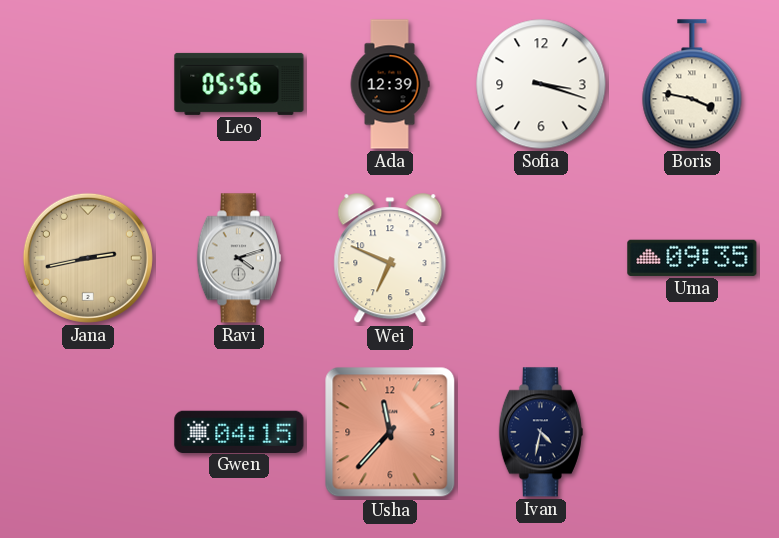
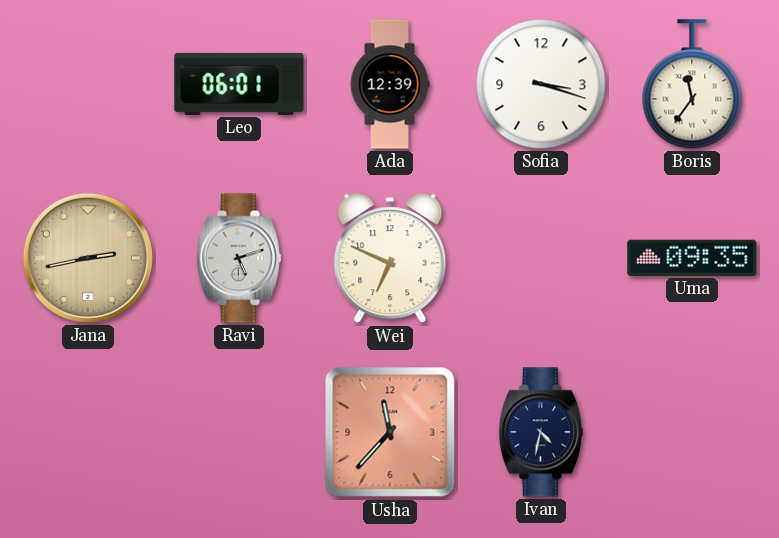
Leo: 05:56 -> 06:01 (239, 84)
Boris: 3:47 -> 11:36 (692, 84)
Ravi: 4:12 -> 5:12 (239, 258)
Gwen: 04:15 -> none (239, 431)
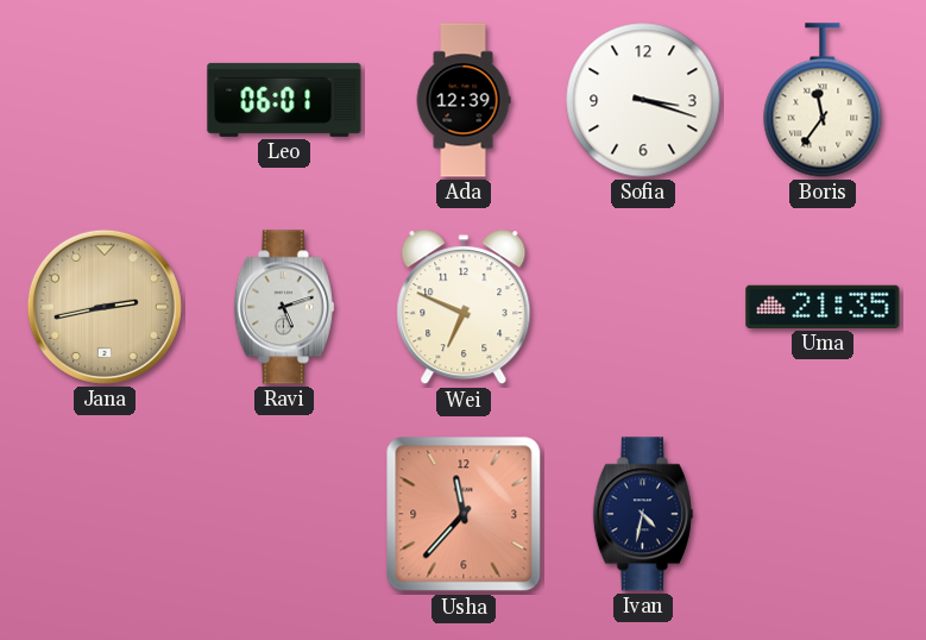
Uma: 09:35 -> 21:35 (823, 307)
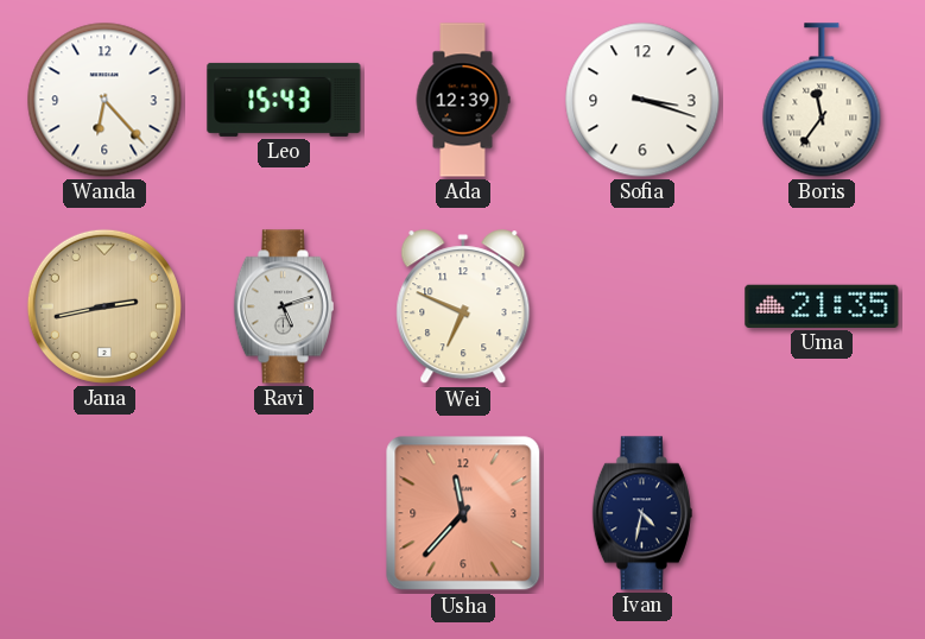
Wanda: none -> 6:23 (104, 100)
Leo: 06:01 -> 15:43 (284, 100)
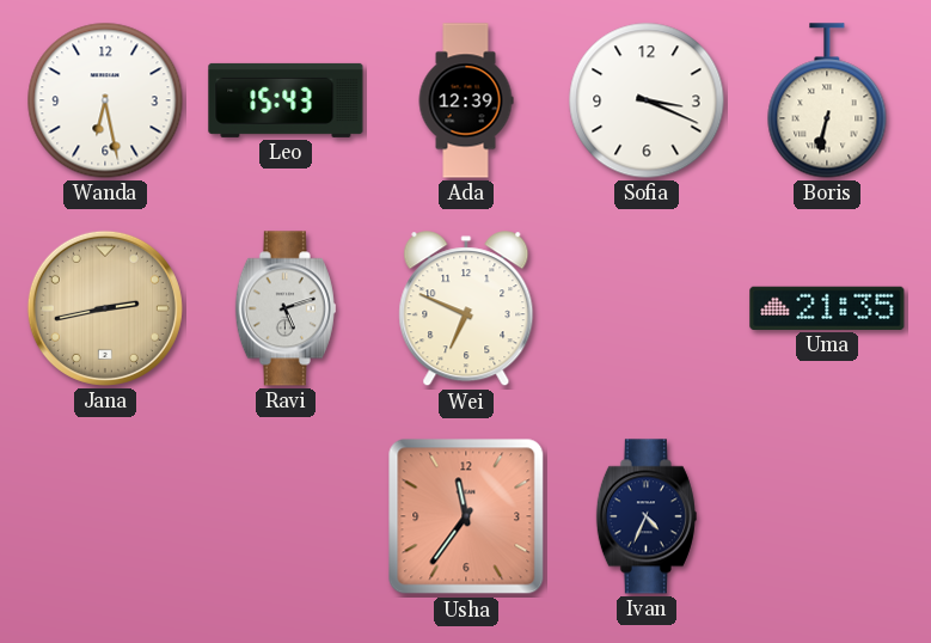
Wanda: 6:23 -> 6:28 (105, 100)
Sofia: 3:18 -> 3:19 (647, 100)
Boris: 11:36 -> 6:32 (827, 100)
Usha: 11:37 -> 11:36 (466, 516)
Ivan: 4:32 -> 4:34 (647, 516)
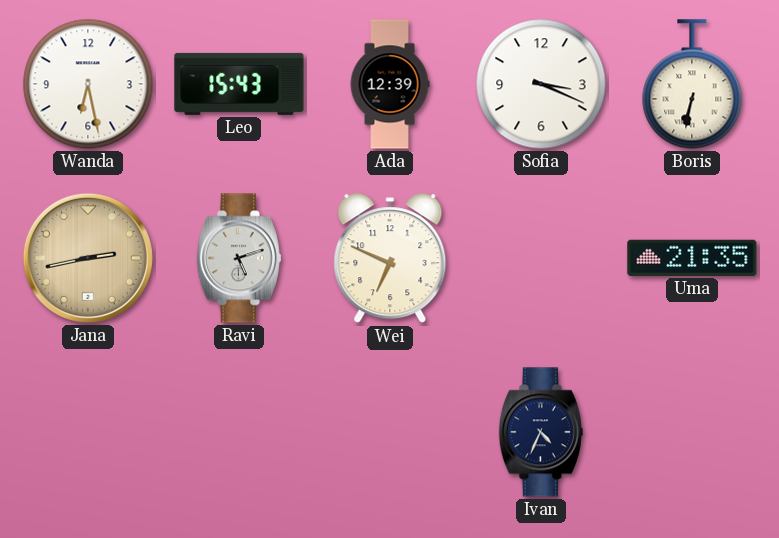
Usha: 11:36 -> none (466, 516)
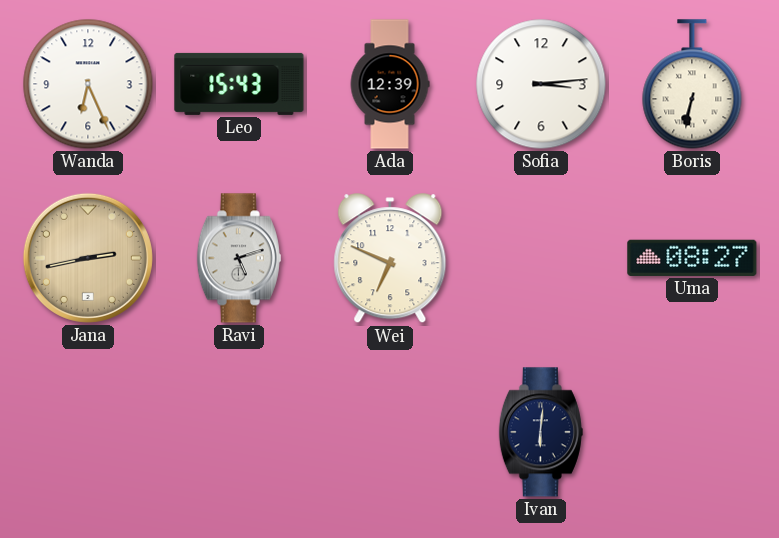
Wanda: 6:28 -> 6:26 (88, 84)
Sofia: 3:19 -> 3:14 (541, 84)
Uma: 21:35 -> 08:27 (692, 258)
Ivan: 4:34 -> 6:01 (541, 432)
